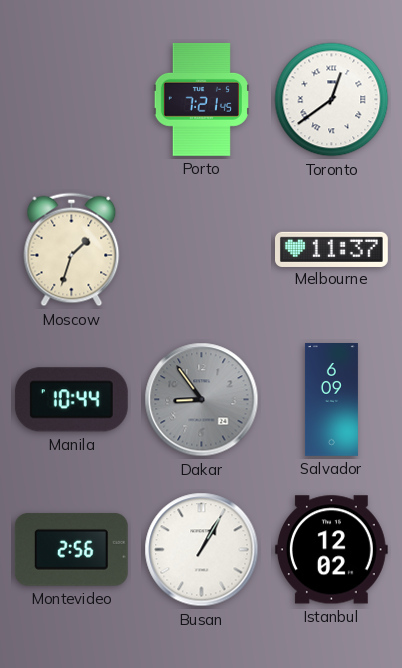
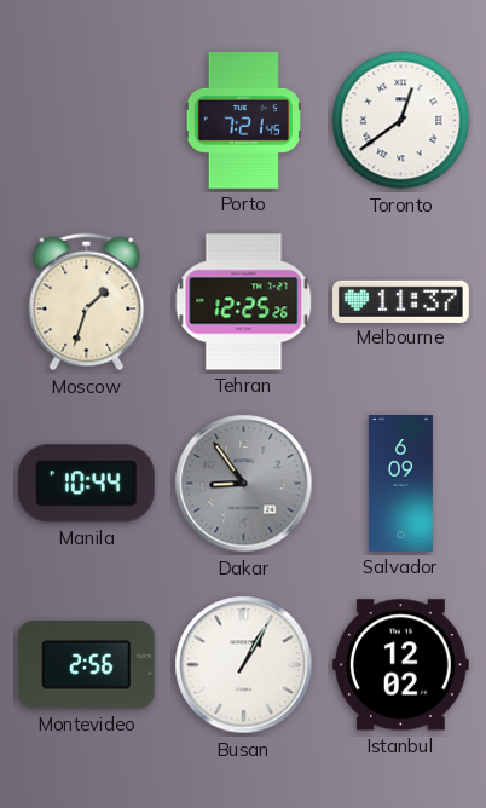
Tehran: none -> 12:25 (244, 302)
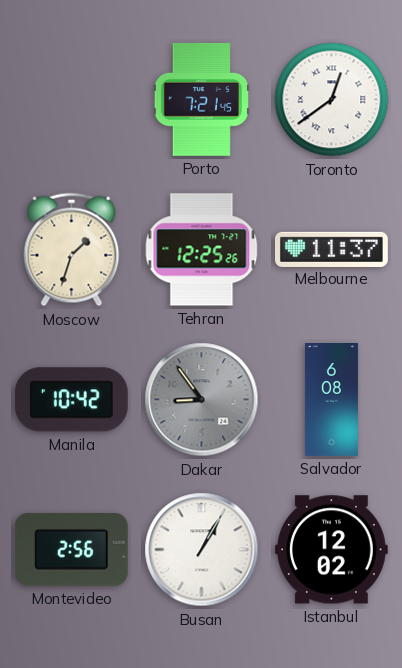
Manila: 10:44 -> 10:42 (71, 400)
Salvador: 6:09 -> 6:08 (331, 400)
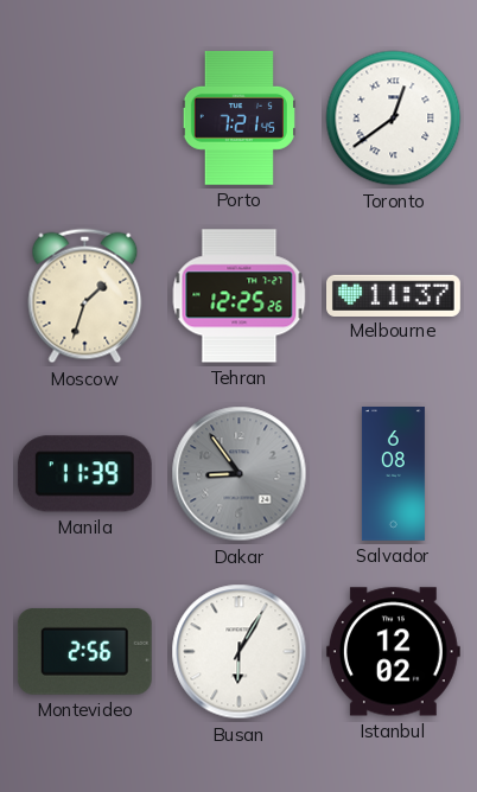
Manila: 10:42 -> 11:39 (84, 474)
Busan: 1:05 -> 6:05 (240, 652)
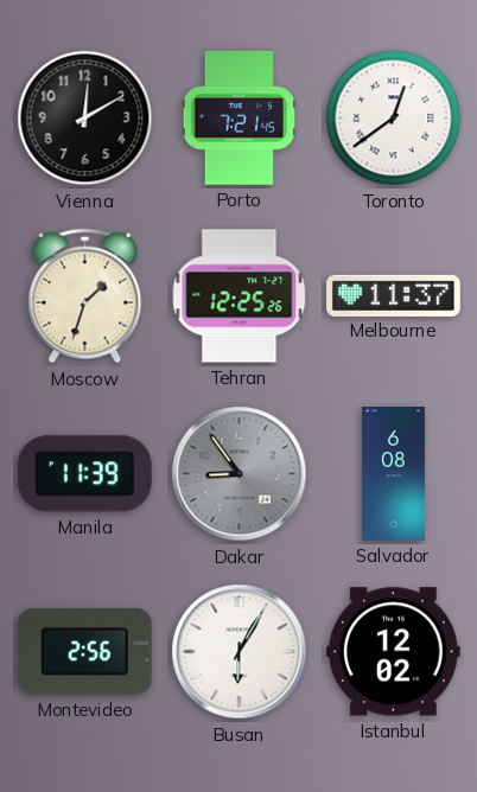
Vienna: none -> 12:10 (85, 119)
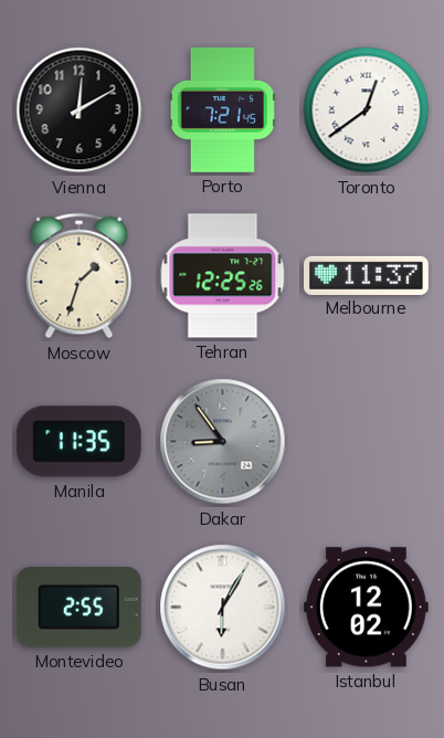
Manila: 11:39 -> 11:35 (78, 442)
Salvador: 6:08 -> none (393, 474)
Montevideo: 2:56 -> 2:55 (78, 607)
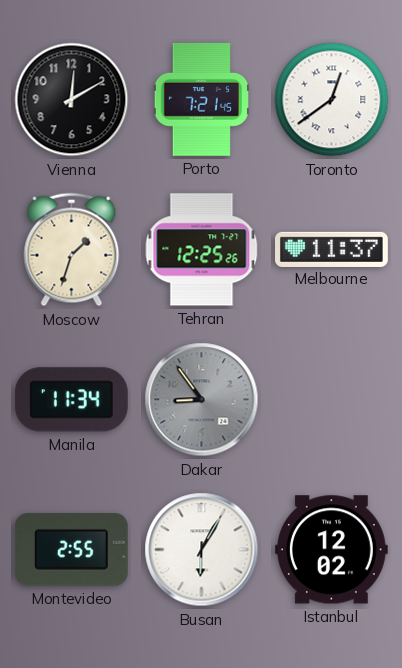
Manila: 11:35 -> 11:34 (71, 400)
